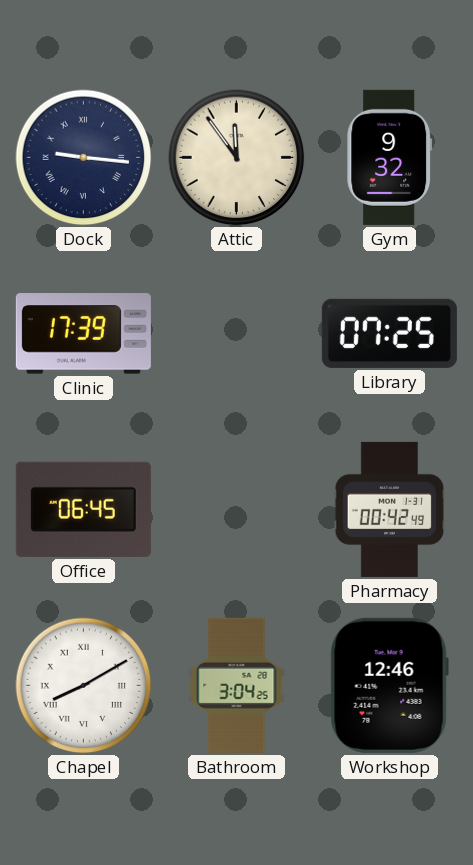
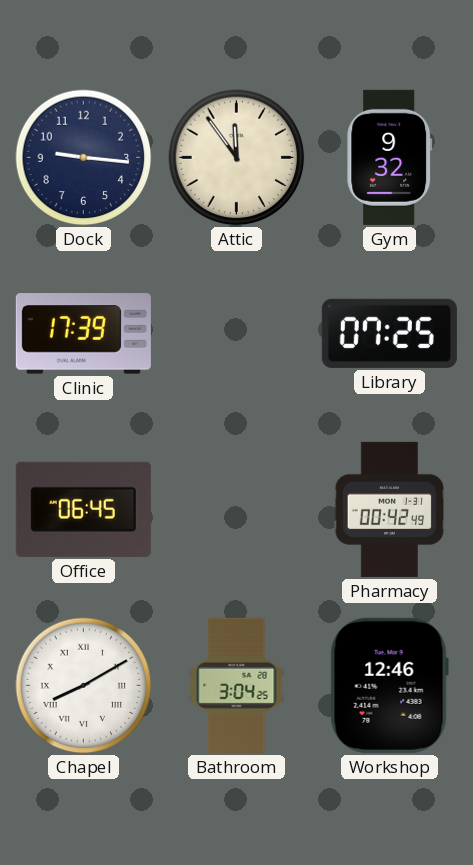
Dock numerals: Roman -> Arabic (84, 158)
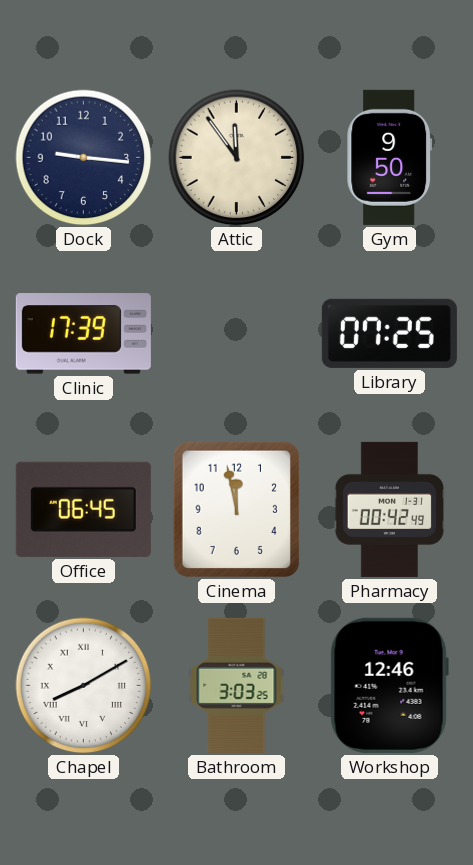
Gym: 9:32 -> 9:50 (390, 157)
Cinema: none -> 11:58 (236, 510)
Bathroom: 3:04 -> 3:03 (237, 685)
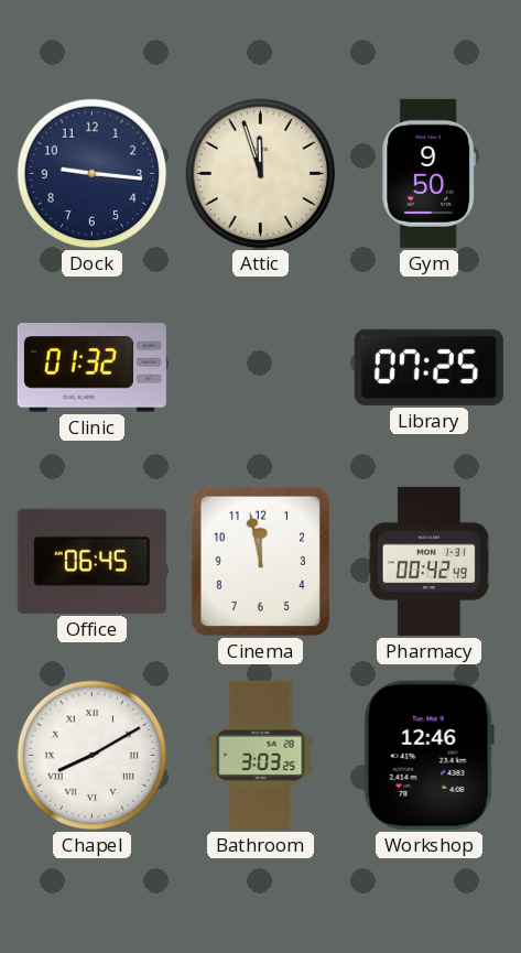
Attic: 11:54 -> 11:57 (261, 174)
Clinic: 17:39 -> 01:32 (91, 368)
